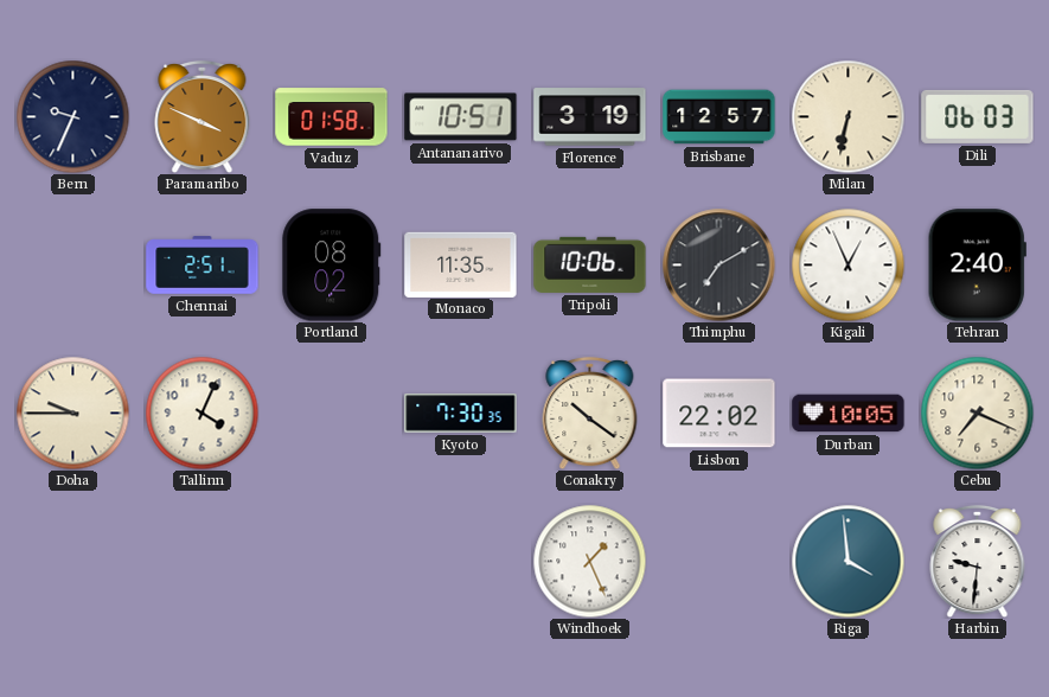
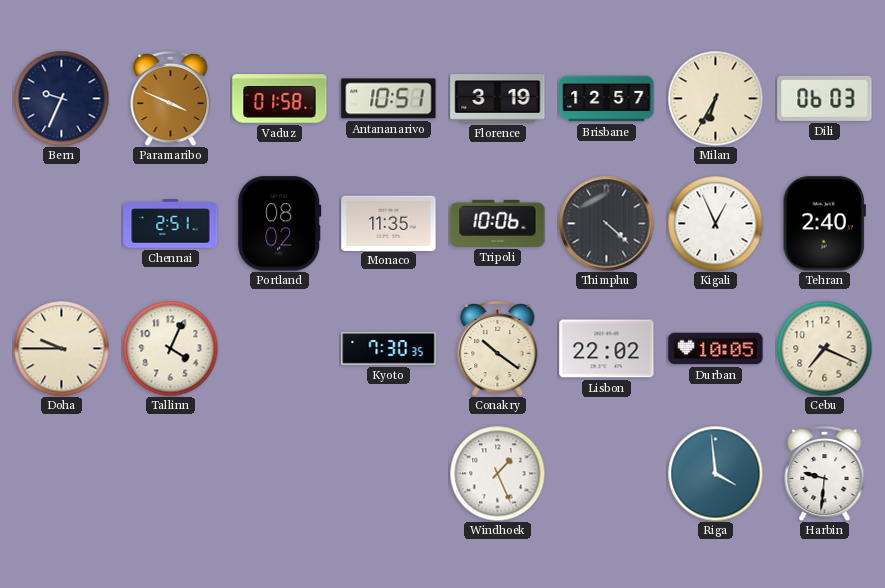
Milan: 6:32 -> 6:35 (715, 98)
Thimphu: 7:10 -> 4:22 (606, 223)
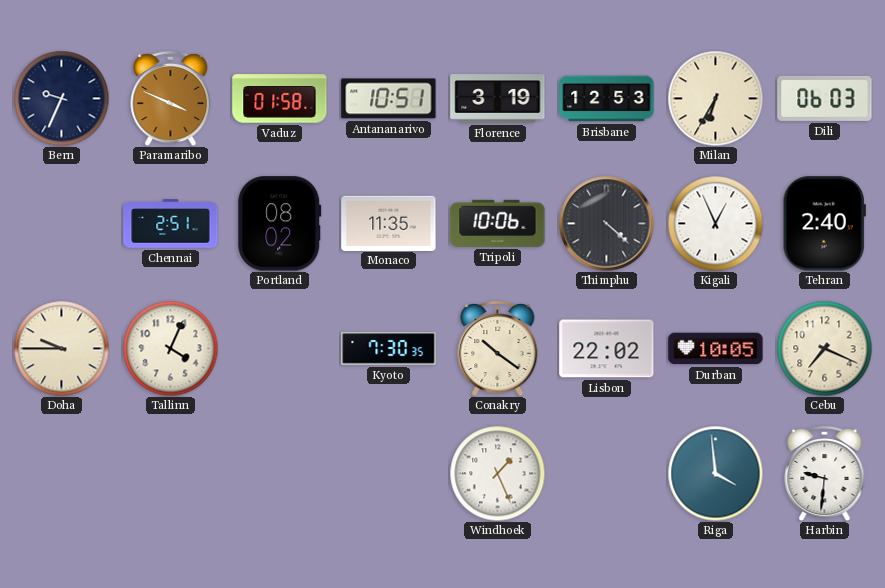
Brisbane: 12:57 -> 12:53 (607, 99)
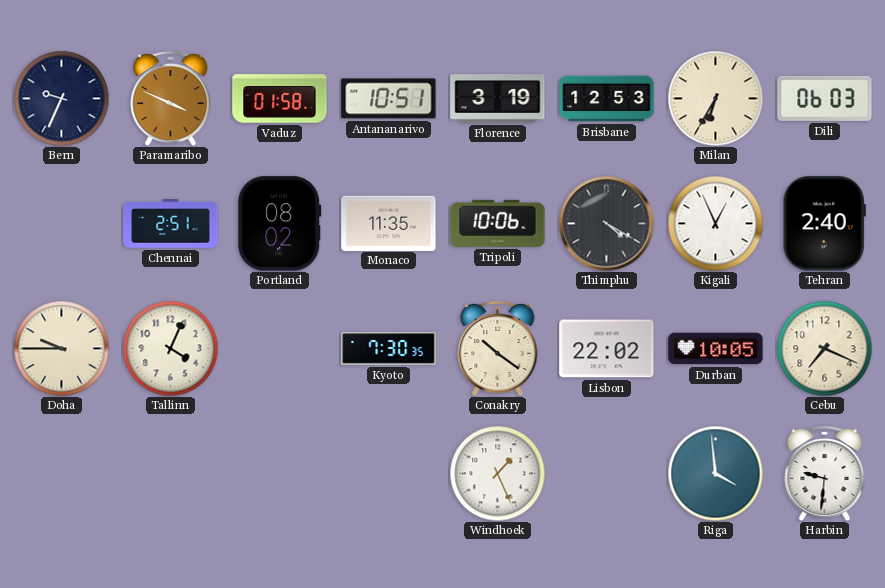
Thimphu: 4:22 -> 4:20 (606, 223)
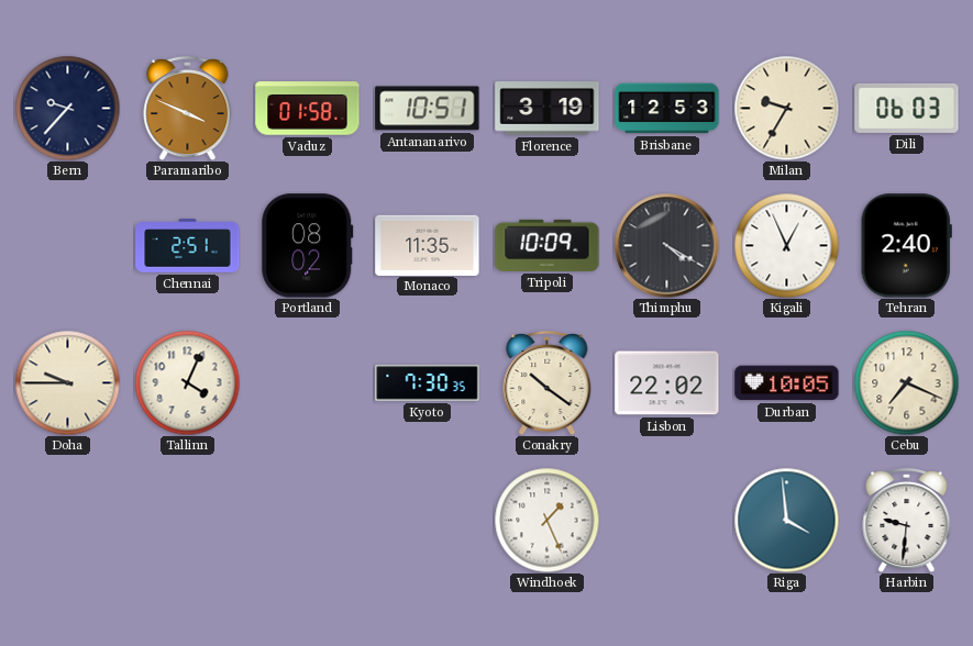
Bern: 9:34 -> 9:37 (67, 108)
Milan: 6:35 -> 9:35 (786, 108)
Tripoli: 10:06 -> 10:09 (548, 245)
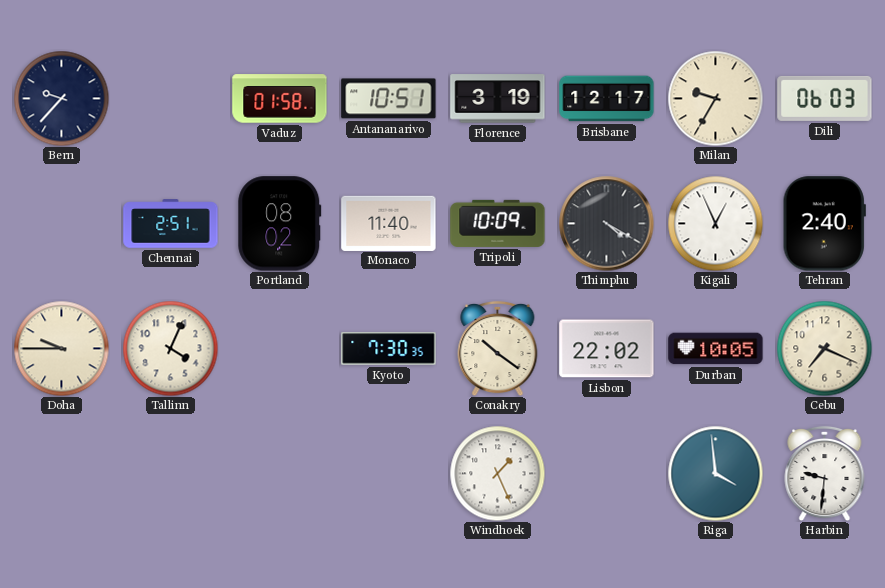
Paramaribo: 3:49 -> none (188, 108)
Brisbane: 12:53 -> 12:17 (607, 99)
Monaco: 11:35 -> 11:40 (389, 223)
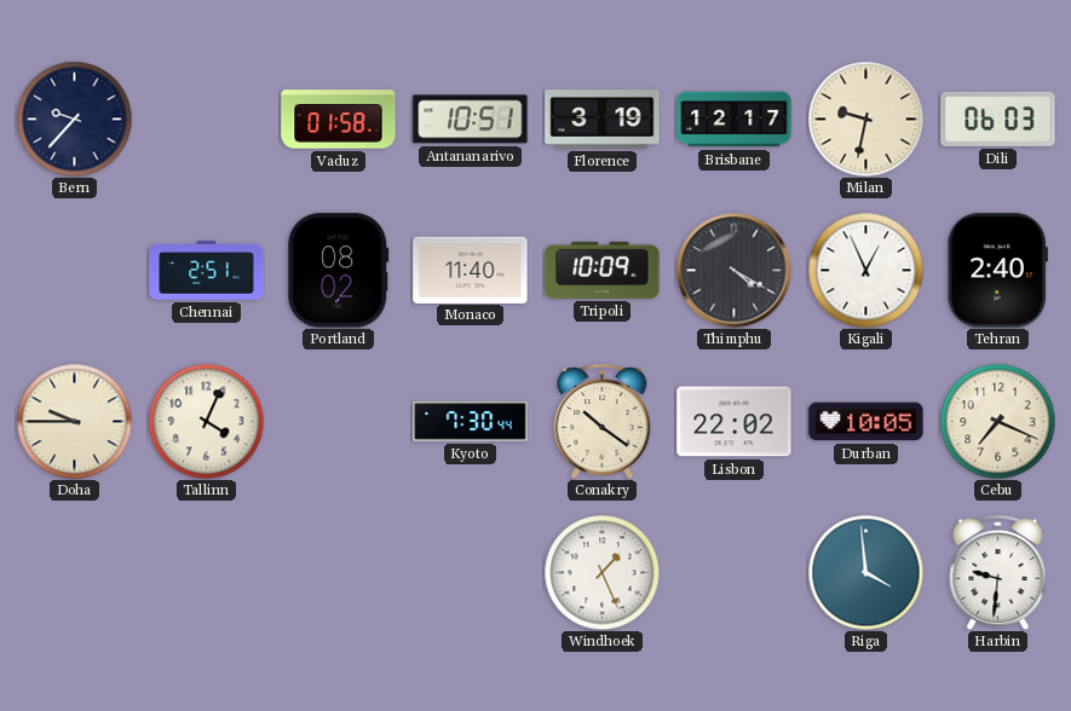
Milan: 9:35 -> 9:32 (865, 118)
Kyoto: 7:30:35 -> 7:30:44 (471, 422)
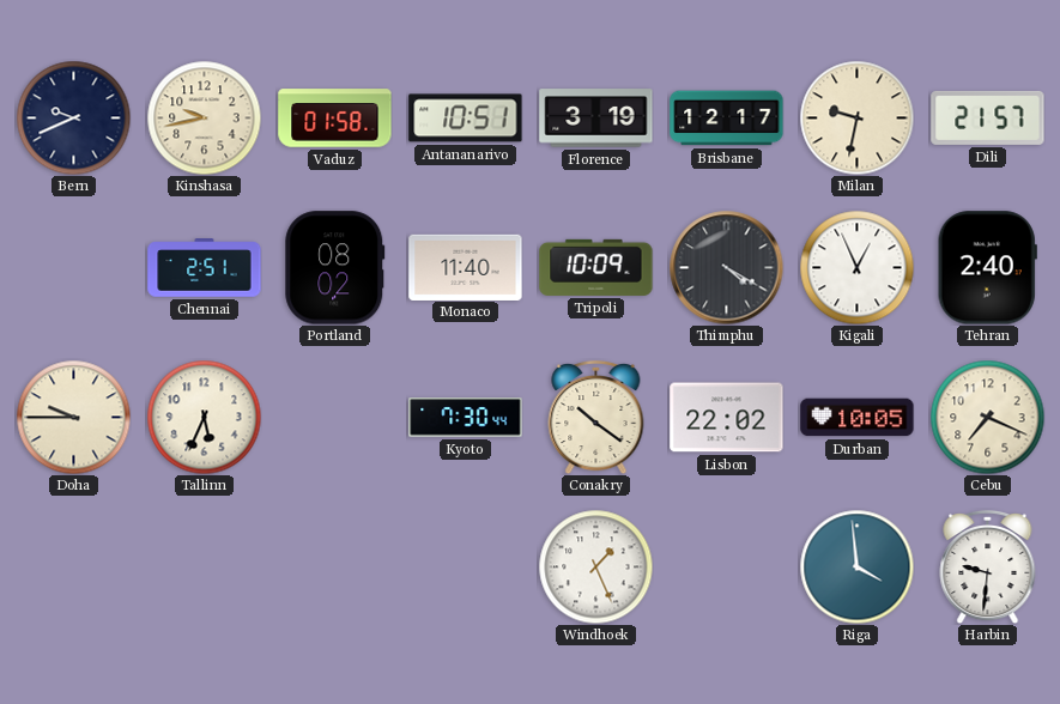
Bern: 9:37 -> 9:41 (73, 117)
Kinshasa: none -> 9:43 (204, 117)
Dili: 06:03 -> 21:57 (988, 117)
Tallinn: 4:04 -> 5:34 (204, 417)
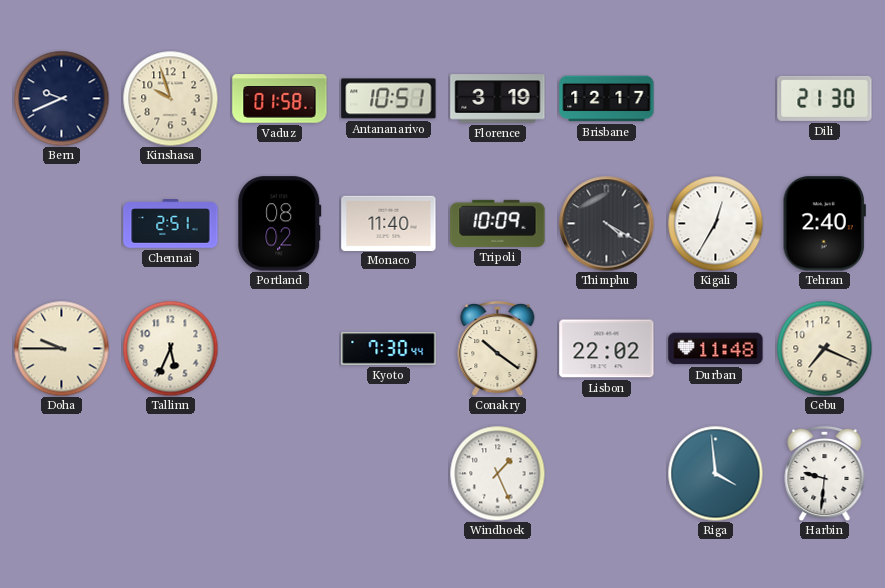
Kinshasa: 9:43 -> 9:57 (170, 98)
Milan: 9:32 -> none (856, 117)
Dili: 21:57 -> 21:30 (825, 98)
Kigali: 12:56 -> 12:35 (715, 223)
Durban: 10:05 -> 11:48 (716, 349)
